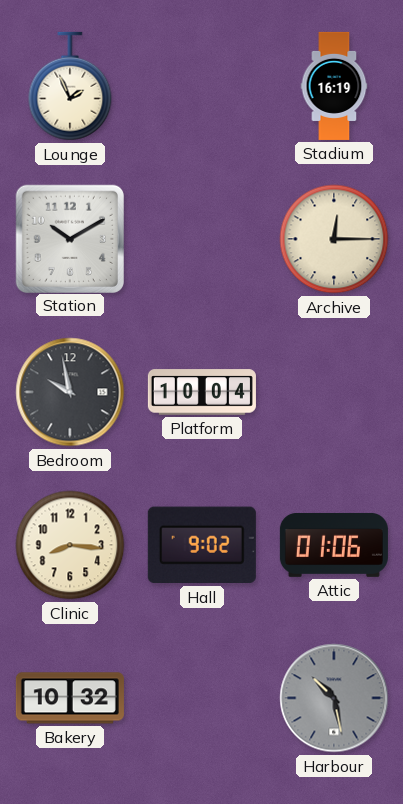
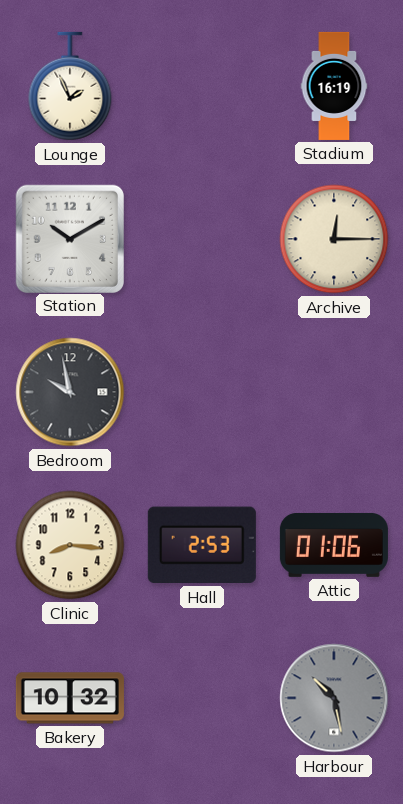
Platform: 10:04 -> none (202, 392)
Hall: 9:02 -> 2:53 (202, 545)
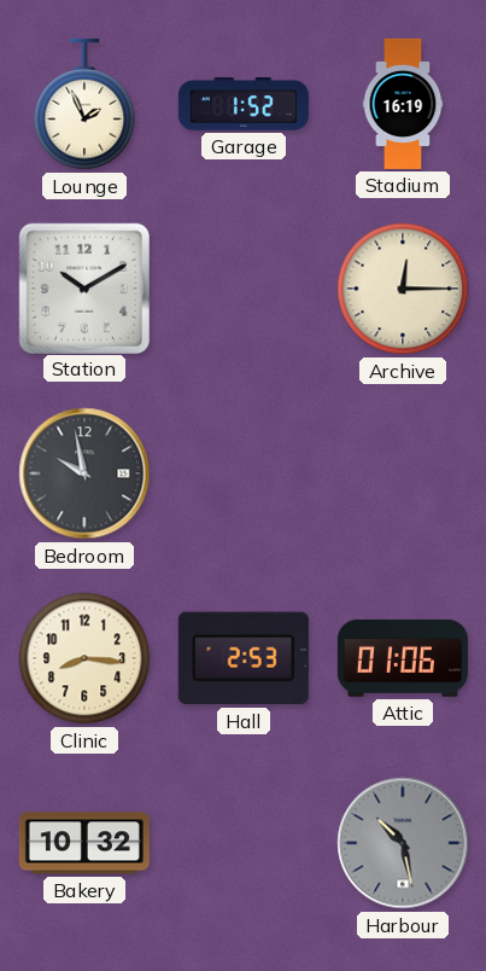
Garage: none -> 1:52 (244, 105)
